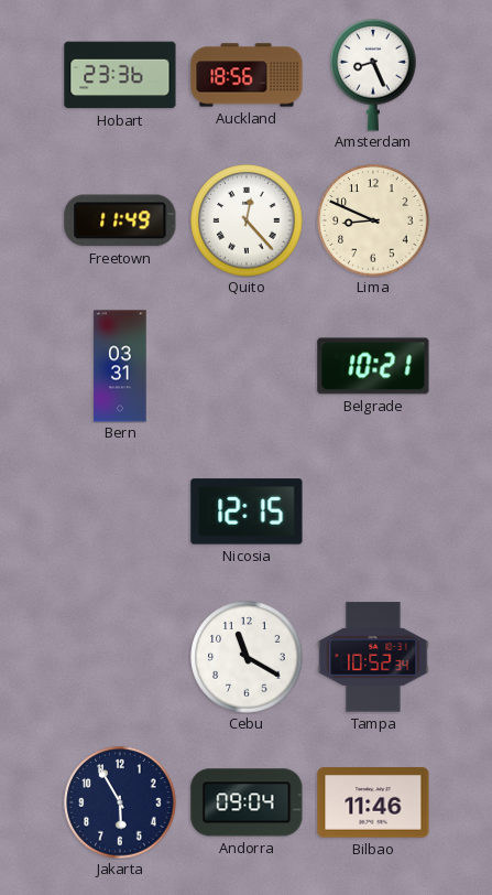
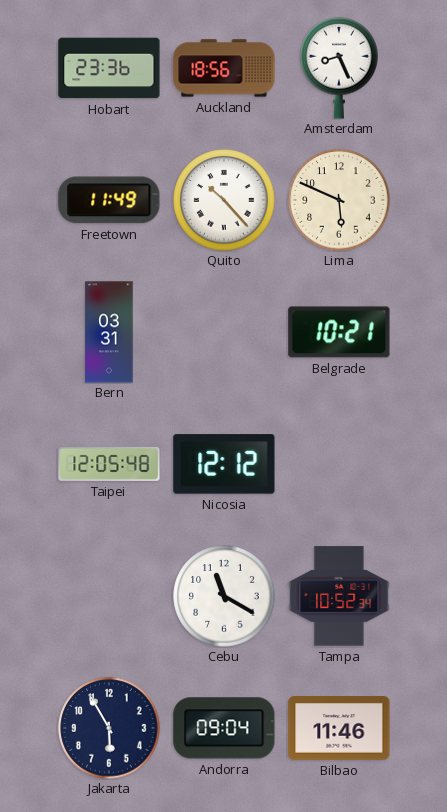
Quito: 12:23 -> 10:23 (224, 200)
Lima: 8:49 -> 5:49 (339, 200)
Taipei: none -> 12:05 (109, 464)
Nicosia: 12:15 -> 12:12 (224, 464)
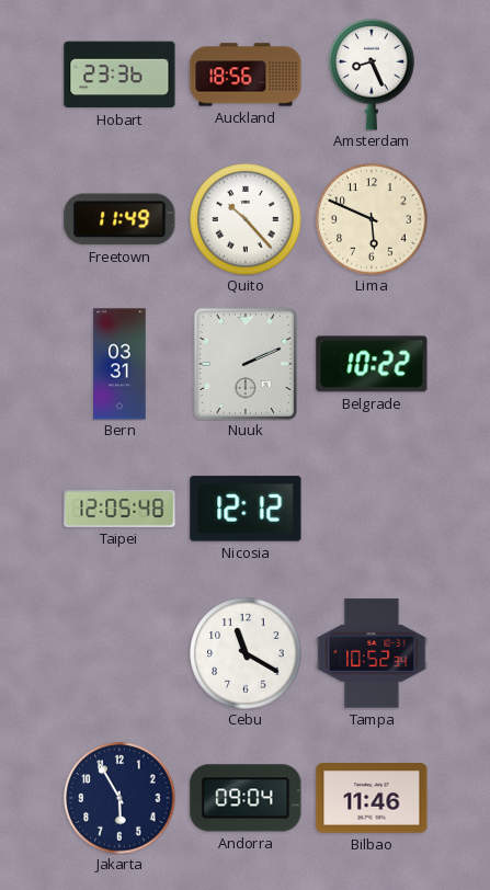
Nuuk: none -> 2:11 (244, 363)
Belgrade: 10:21 -> 10:22 (372, 364)
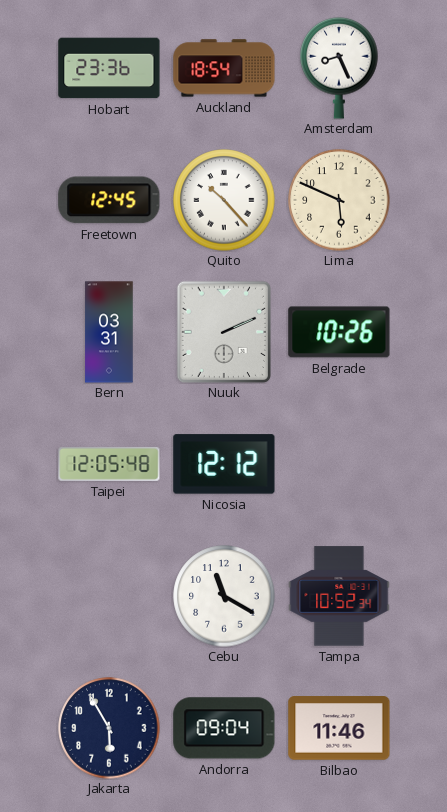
Auckland: 18:56 -> 18:54 (224, 68)
Freetown: 11:49 -> 12:45 (109, 200)
Belgrade: 10:22 -> 10:26 (339, 332)
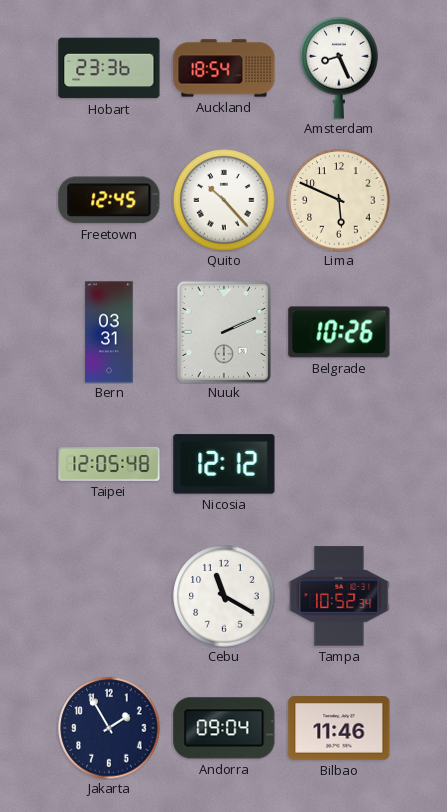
Jakarta: 5:55 -> 1:55 (109, 728)
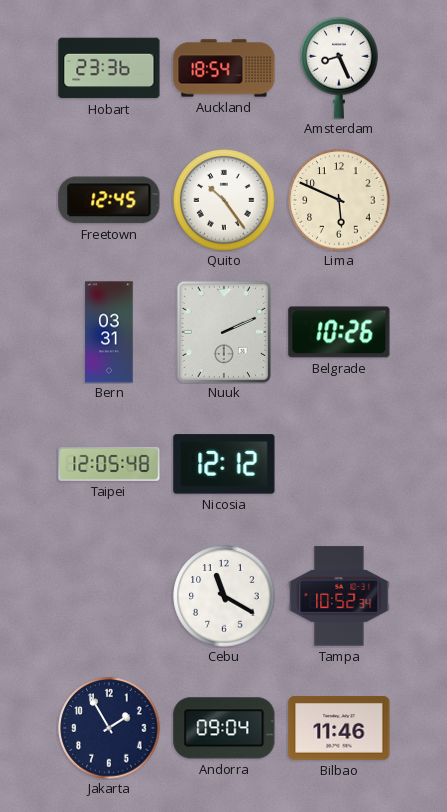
Quito: 10:23 -> 10:24 (224, 200)
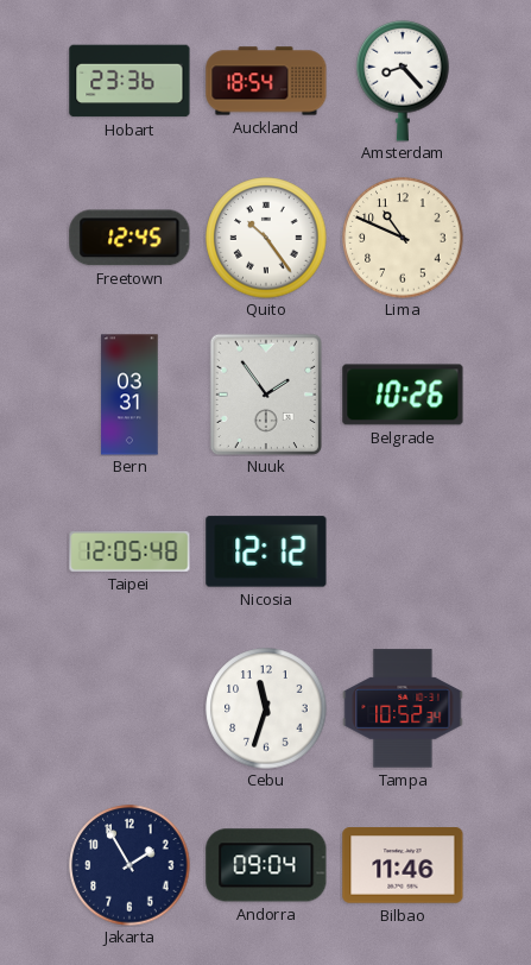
Amsterdam: 8:26 -> 8:23 (403, 81)
Lima: 5:49 -> 10:49 (403, 238)
Nuuk: 2:11 -> 1:54 (265, 393)
Cebu: 11:20 -> 11:33 (266, 708)
